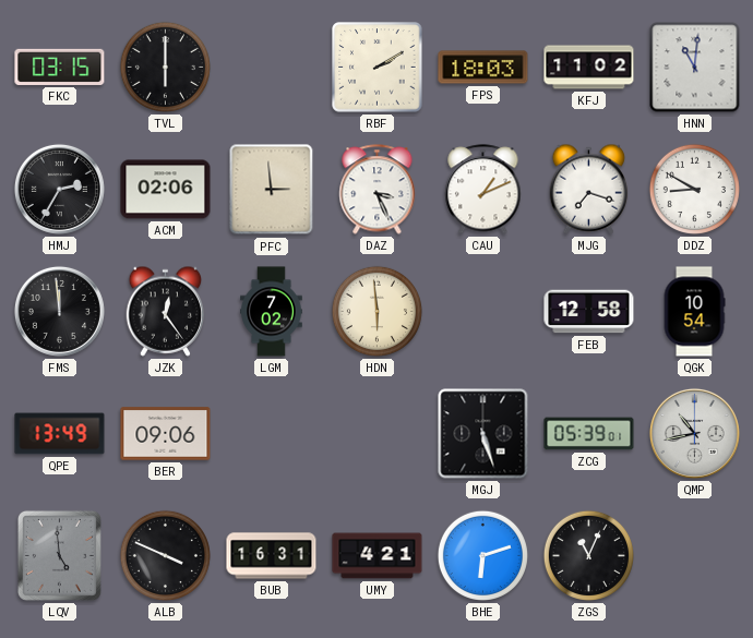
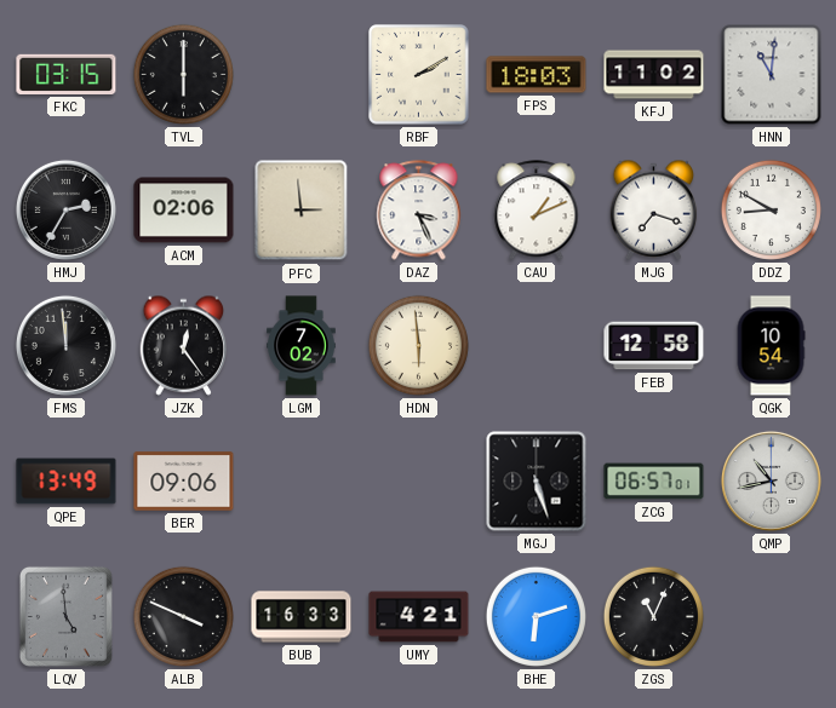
ZCG: 05:39 -> 06:57 (654, 482)
BUB: 16:31 -> 16:33 (302, 617)
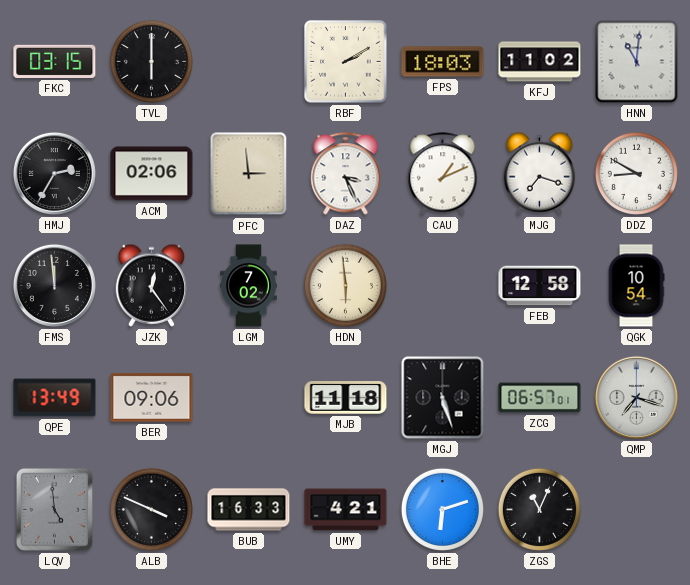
MJB: none -> 11:18 (346, 398)
QMP: 10:43 -> 7:18 (636, 397)
